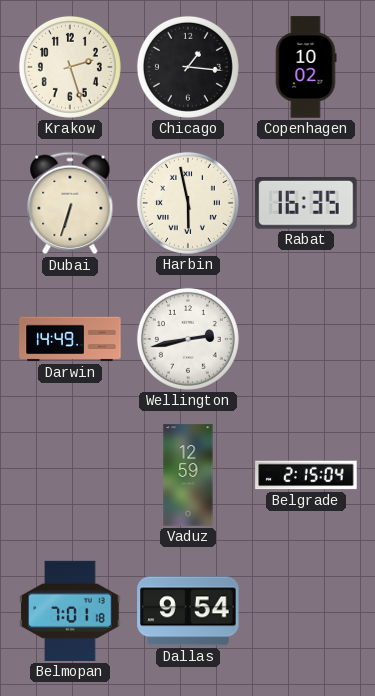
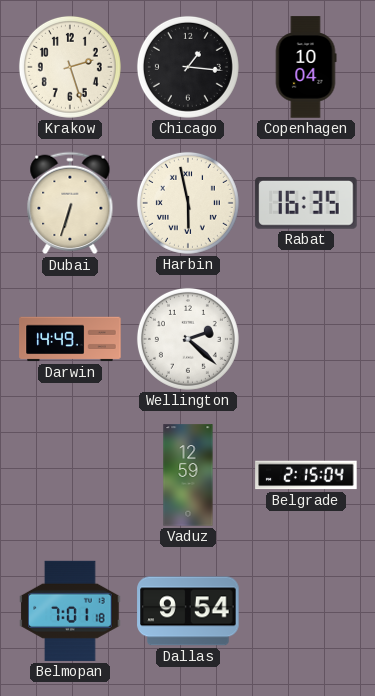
Copenhagen: 10:02 -> 10:04 (306, 67)
Wellington: 2:43 -> 2:22 (188, 339)
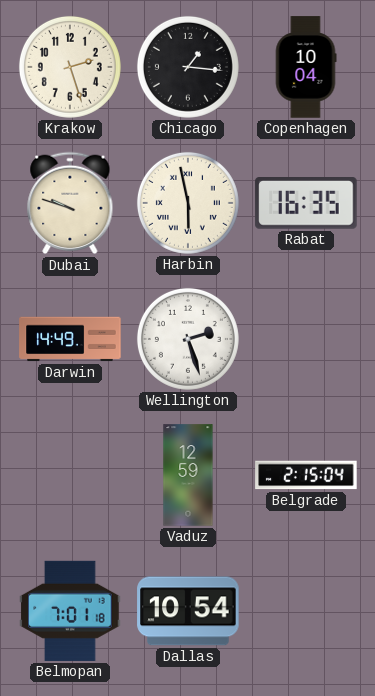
Dubai: 6:33 -> 9:48 (70, 203)
Wellington: 2:22 -> 2:27 (188, 339)
Dallas: 9:54 -> 10:54 (188, 611)
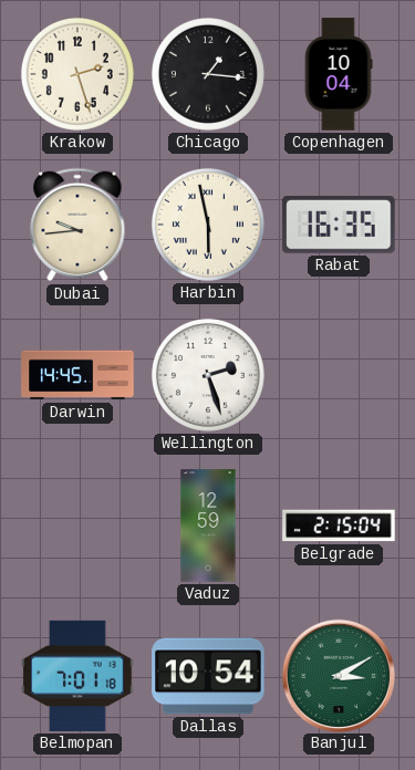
Dubai: 9:48 -> 9:44 (77, 225)
Darwin: 14:49 -> 14:45 (77, 375)
Banjul: none -> 3:10 (338, 675)
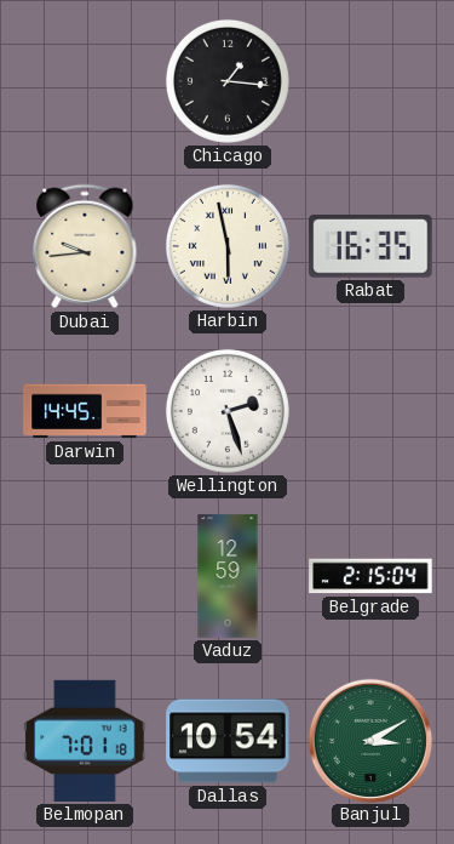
Krakow: 2:27 -> none (77, 74)
Copenhagen: 10:04 -> none (339, 74)
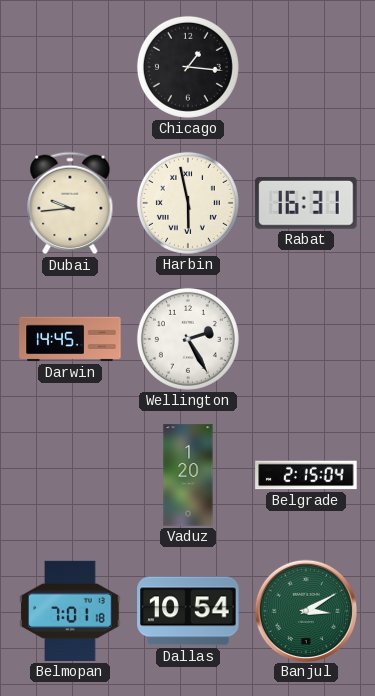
Rabat: 16:35 -> 16:31 (306, 204)
Wellington: 2:27 -> 2:25 (188, 339)
Vaduz: 12:59 -> 1:20 (188, 475)
